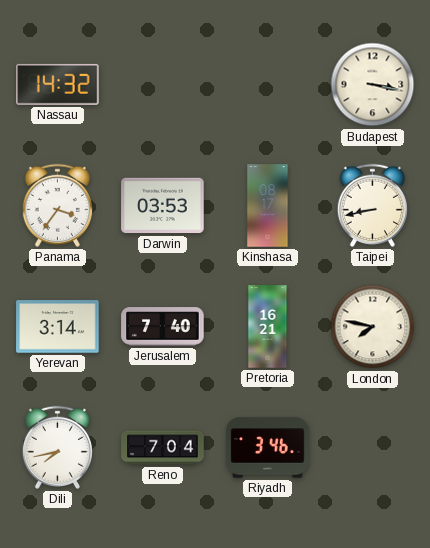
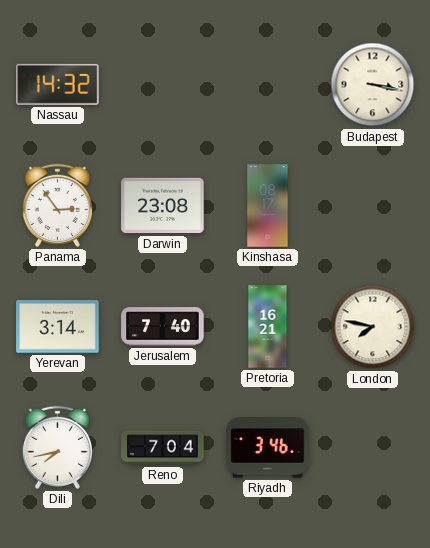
Panama: 3:36 -> 2:54 (57, 205)
Darwin: 03:53 -> 23:08 (163, 206)
Taipei: 8:43 -> none (372, 205)
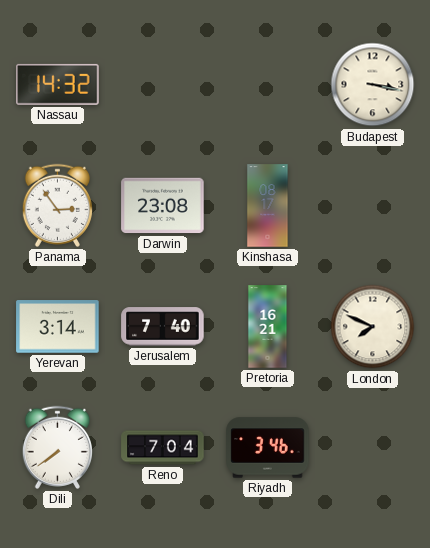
London: 7:47 -> 7:49 (373, 327)
Dili: 7:43 -> 7:39 (57, 447)
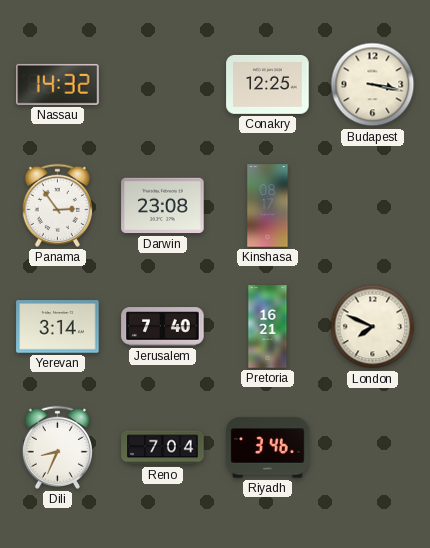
Conakry: none -> 12:25 (268, 84)
Dili: 7:39 -> 8:34 (57, 447)
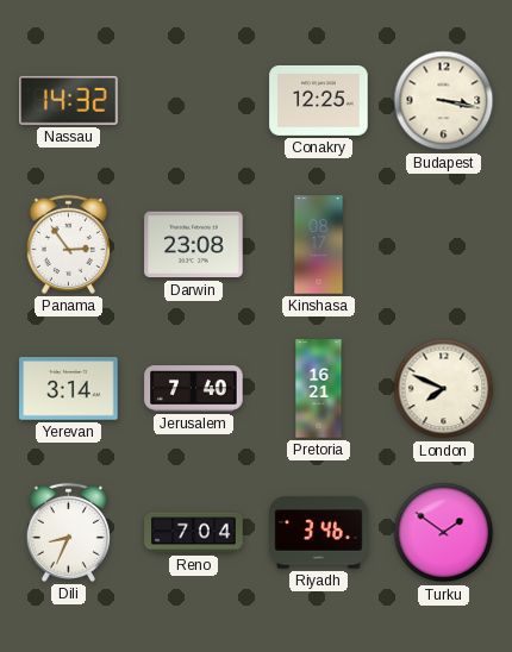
Turku: none -> 1:51 (444, 533)
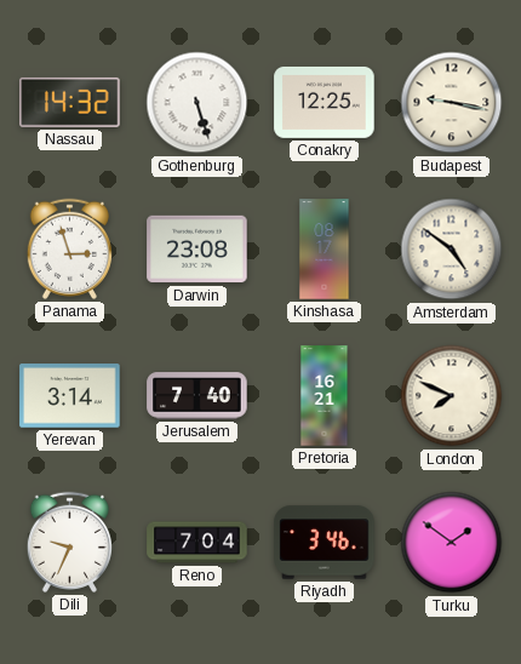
Gothenburg: none -> 5:27 (197, 103)
Budapest: 3:17 -> 9:17 (452, 103)
Panama: 2:54 -> 2:57 (69, 248)
Amsterdam: none -> 4:51 (452, 250)
Dili: 8:34 -> 9:34 (69, 542)
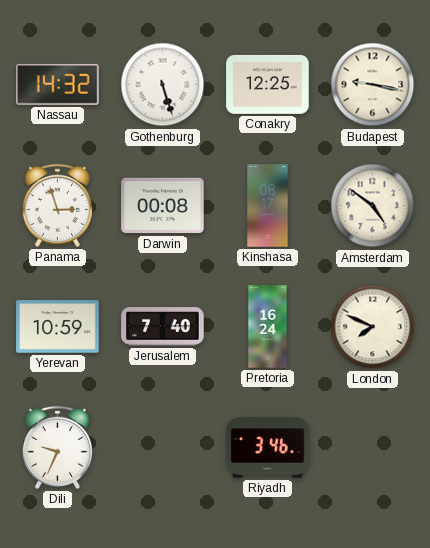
Darwin: 23:08 -> 00:08 (163, 206)
Yerevan: 3:14 -> 10:59 (58, 327)
Pretoria: 16:21 -> 16:24 (268, 327)
Reno: 7:04 -> none (197, 543)
Turku: 1:51 -> none (452, 543)
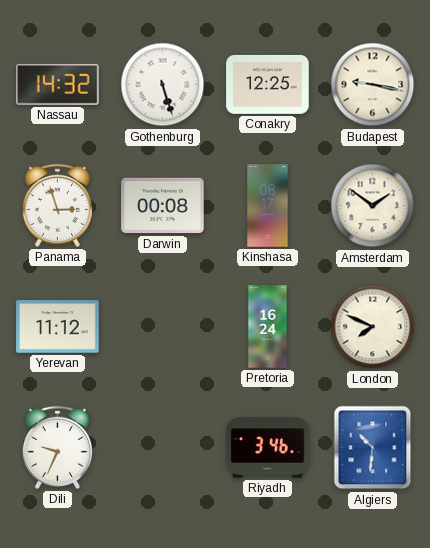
Amsterdam: 4:51 -> 1:51 (373, 206)
Yerevan: 10:59 -> 11:12 (58, 327)
Jerusalem: 7:40 -> none (163, 327)
Algiers: none -> 10:31 (373, 448)
